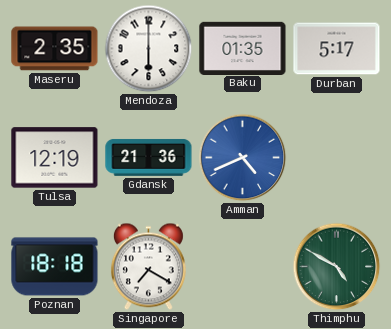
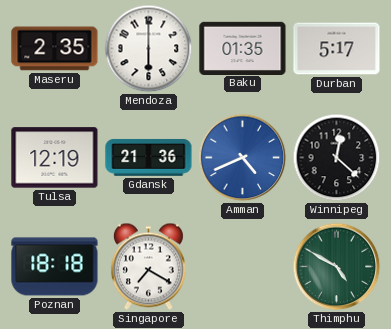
Winnipeg: none -> 12:22 (337, 158)
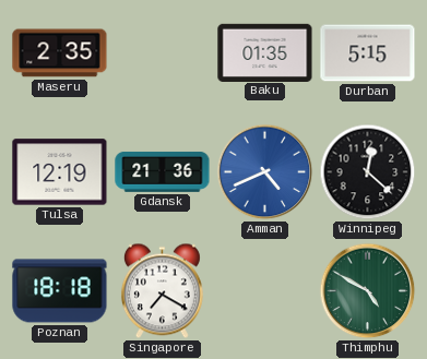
Mendoza: 6:00 -> none (149, 49)
Durban: 5:17 -> 5:15 (368, 53)
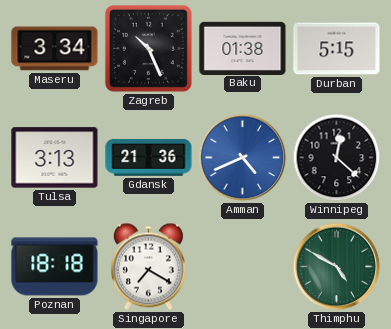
Maseru: 2:35 -> 3:34 (55, 49)
Zagreb: none -> 10:26 (148, 48)
Baku: 01:35 -> 01:38 (243, 48)
Tulsa: 12:19 -> 3:13 (55, 158)
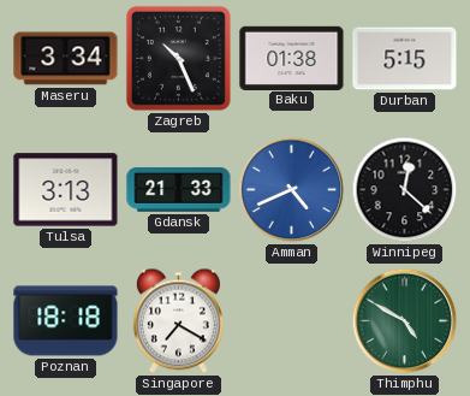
Gdansk: 21:36 -> 21:33 (179, 189)
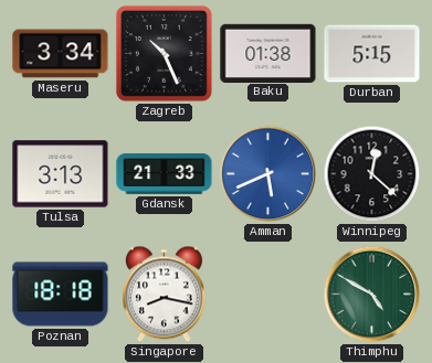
Amman: 4:41 -> 5:41 (268, 174)
Singapore: 7:20 -> 8:17 (164, 295)
